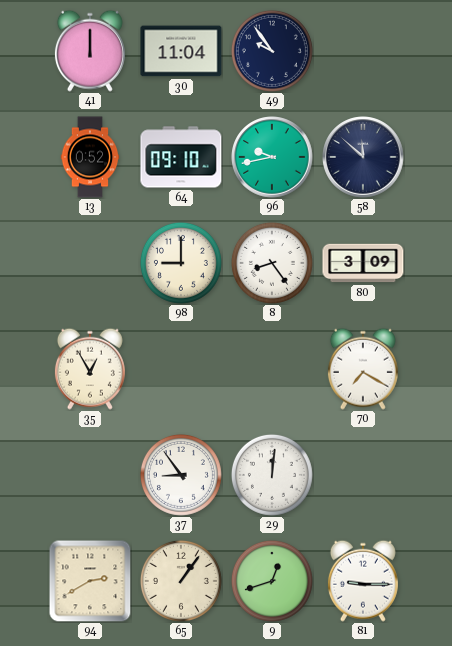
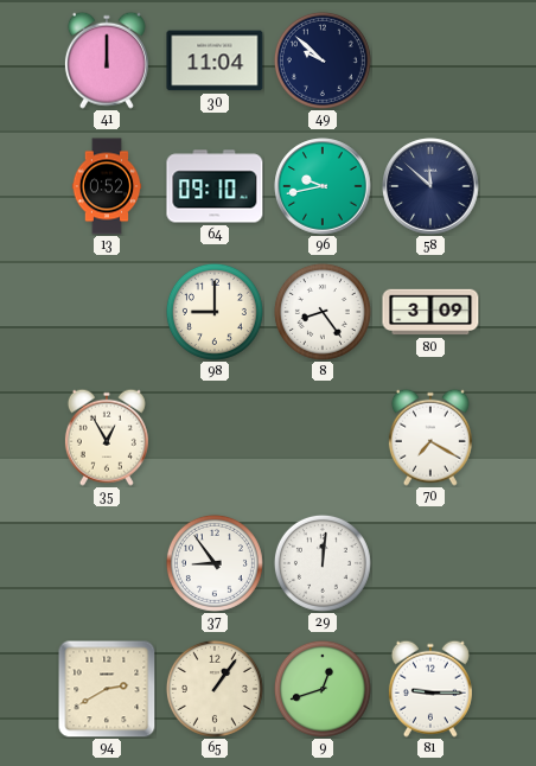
49: 9:54 -> 9:52 (323, 60)
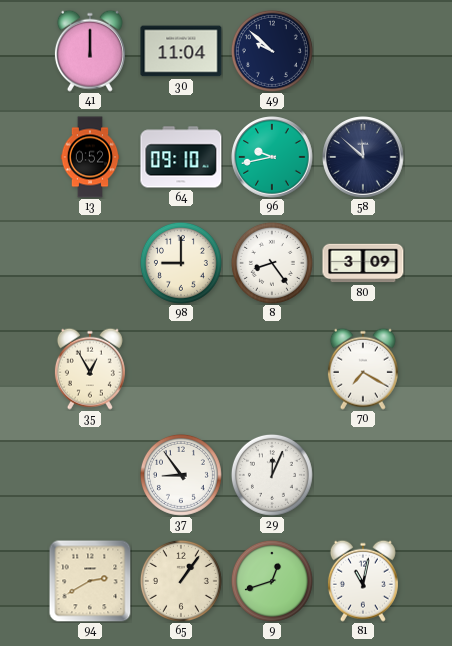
29: 12:01 -> 12:04 (272, 475)
81: 9:15 -> 11:02 (363, 581)
